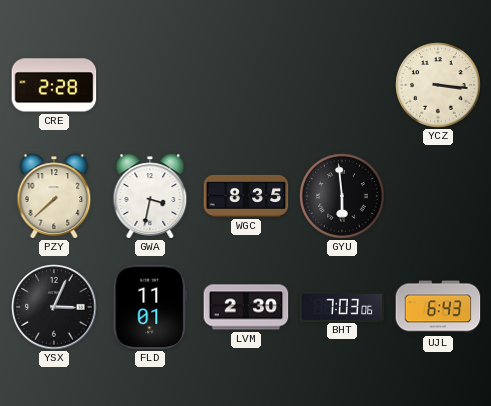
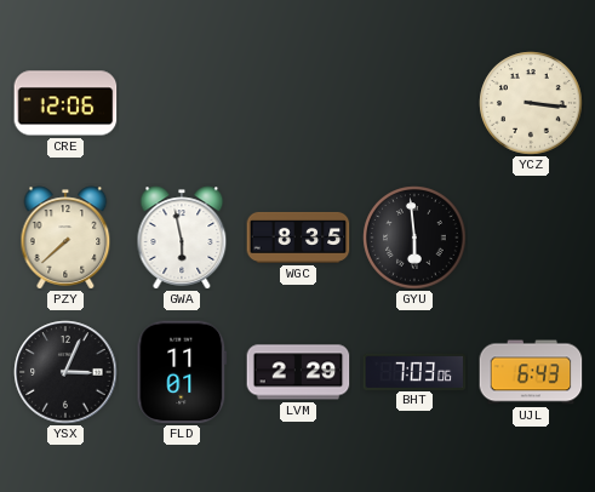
CRE: 2:28 -> 12:06 (65, 103)
GWA: 3:32 -> 5:58 (182, 238)
LVM: 2:30 -> 2:29 (298, 372)
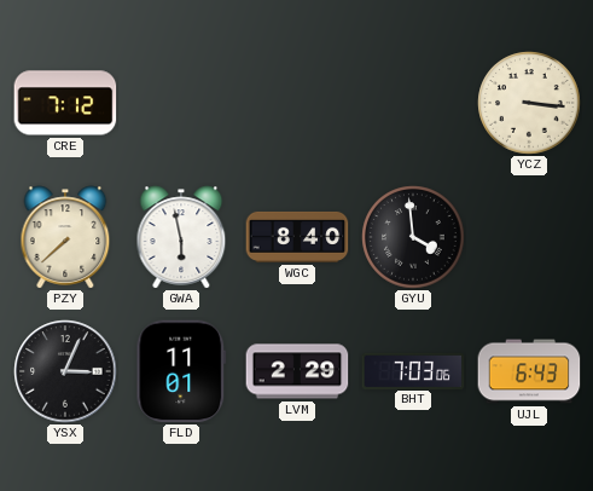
CRE: 12:06 -> 7:12 (65, 103)
WGC: 8:35 -> 8:40 (297, 237)
GYU: 5:59 -> 3:59 (413, 237)
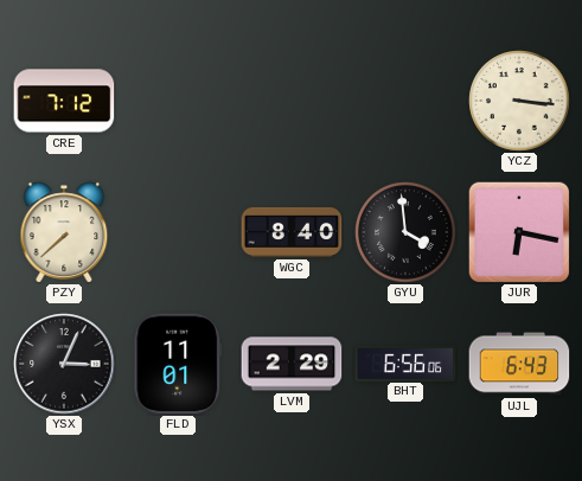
GWA: 5:58 -> none (181, 237)
JUR: none -> 6:17 (519, 232)
BHT: 7:03 -> 6:56 (405, 363)
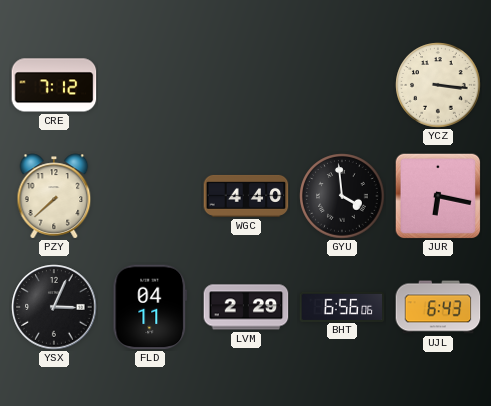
WGC: 8:40 -> 4:40 (246, 196)
FLD: 11:01 -> 04:11 (150, 307)
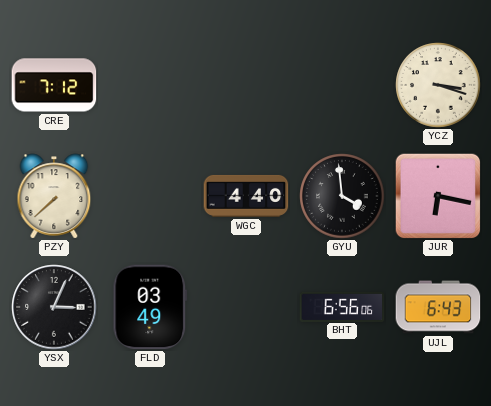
YCZ: 3:16 -> 3:18 (438, 85)
FLD: 04:11 -> 03:49 (150, 307)
LVM: 2:29 -> none (246, 307)
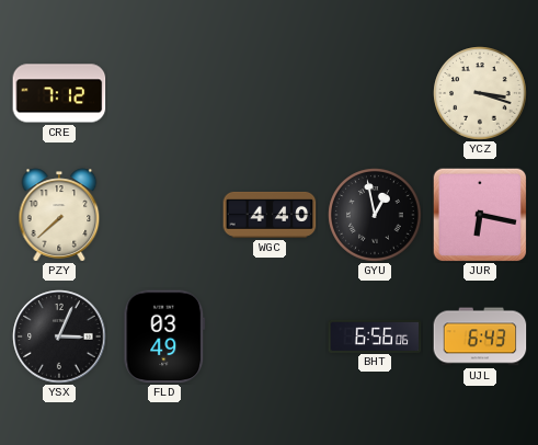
GYU: 3:59 -> 12:58 (375, 215)
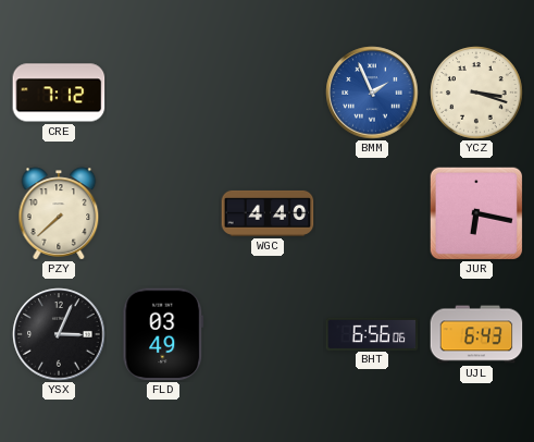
BMM: none -> 1:56 (372, 93)
GYU: 12:58 -> none (375, 215)
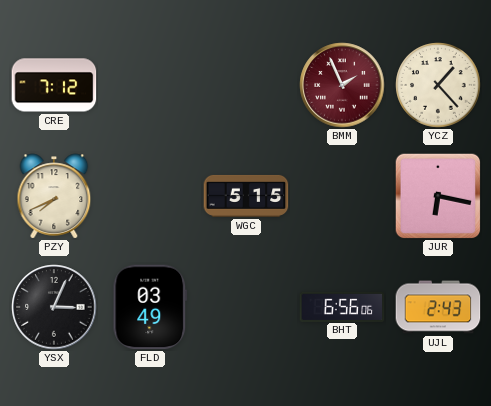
BMM dial: blue -> burgundy (342, 85)
YCZ: 3:18 -> 1:23 (438, 85)
PZY: 7:38 -> 7:41 (54, 196)
WGC: 4:40 -> 5:15 (246, 196)
UJL: 6:43 -> 2:43 (438, 307)
